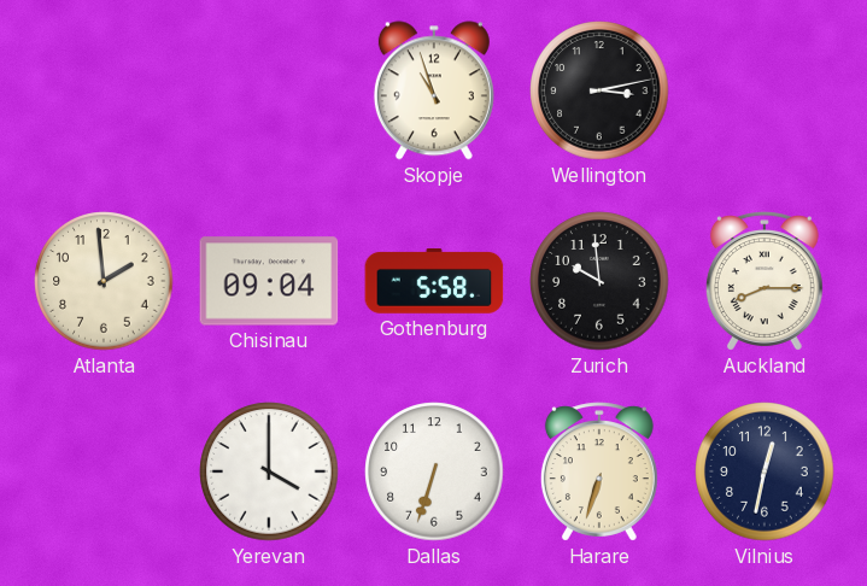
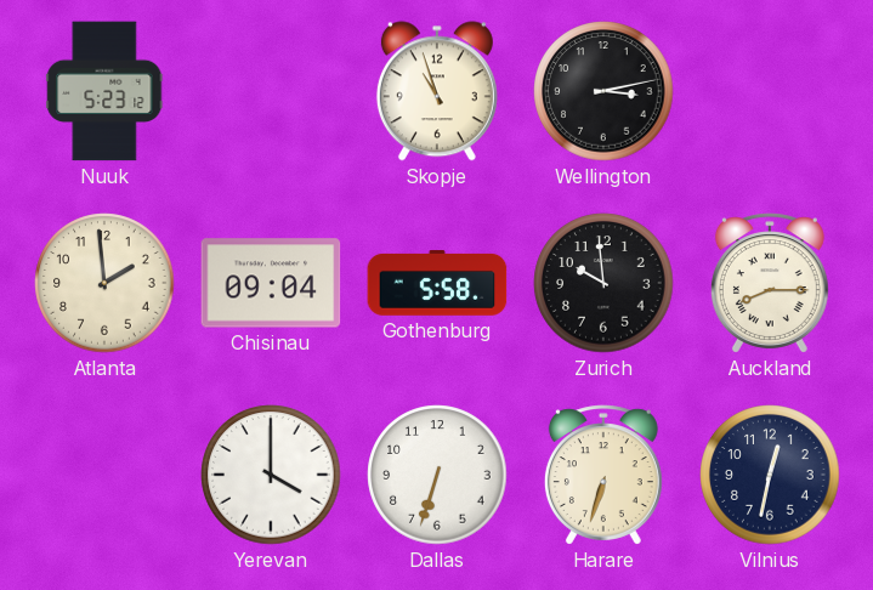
Nuuk: none -> 5:23 (104, 91)
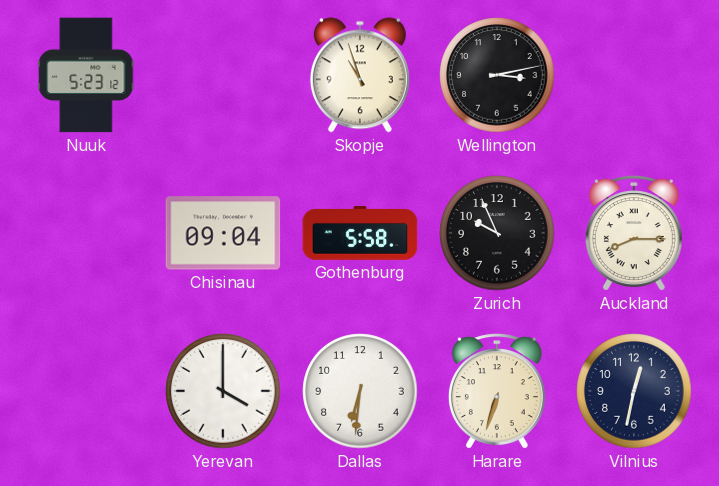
Atlanta: 1:59 -> none (104, 283)
Zurich: 9:59 -> 9:56 (497, 233)
Dallas: 6:33 -> 6:31 (360, 391)
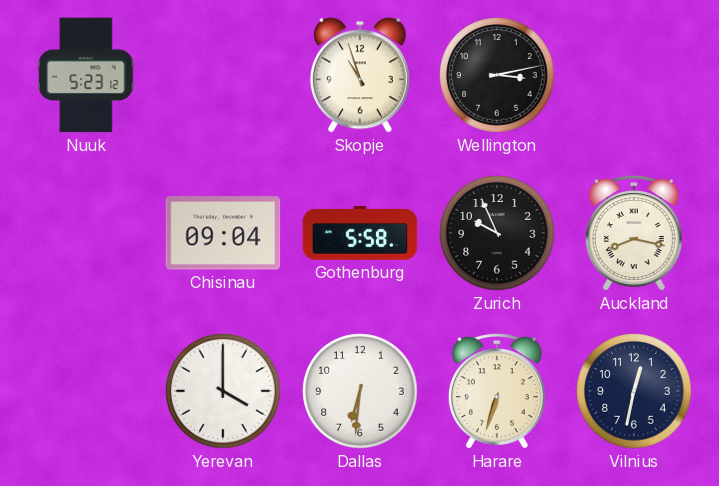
Auckland: 8:15 -> 8:17 (634, 233)
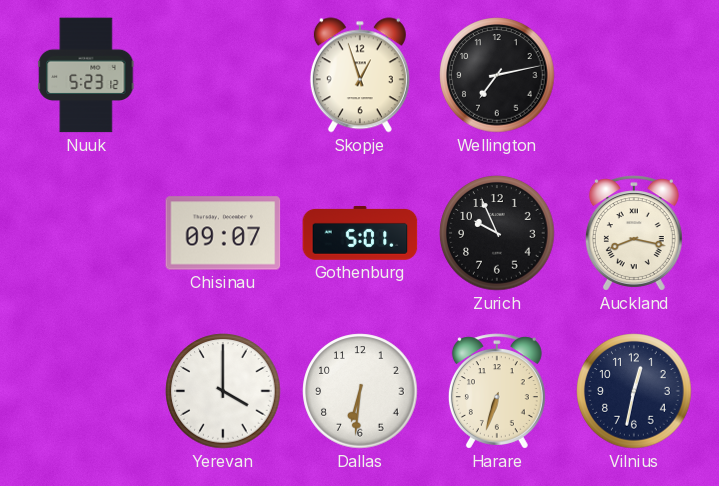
Skopje: 10:57 -> 12:57 (360, 75)
Wellington: 3:13 -> 7:13 (497, 75)
Chisinau: 09:04 -> 09:07 (223, 233)
Gothenburg: 5:58 -> 5:01 (360, 233)
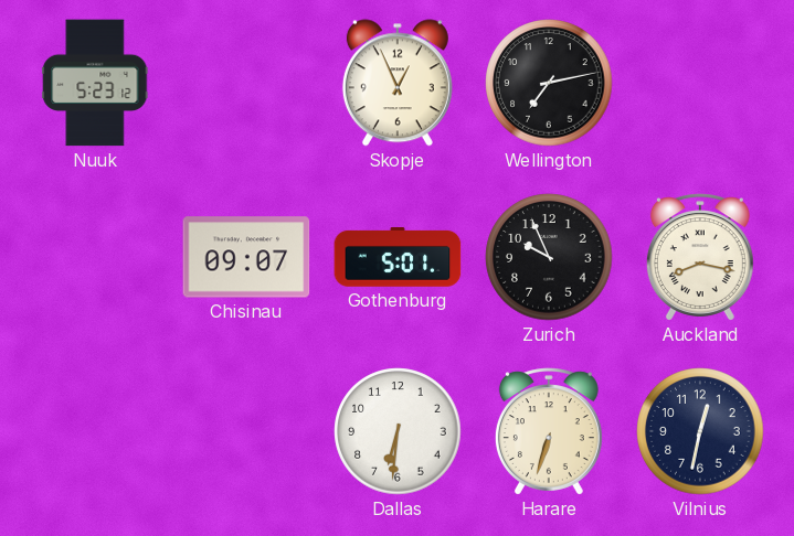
Skopje: 12:57 -> 12:56 (398, 83)
Yerevan: 4:00 -> none (223, 391)
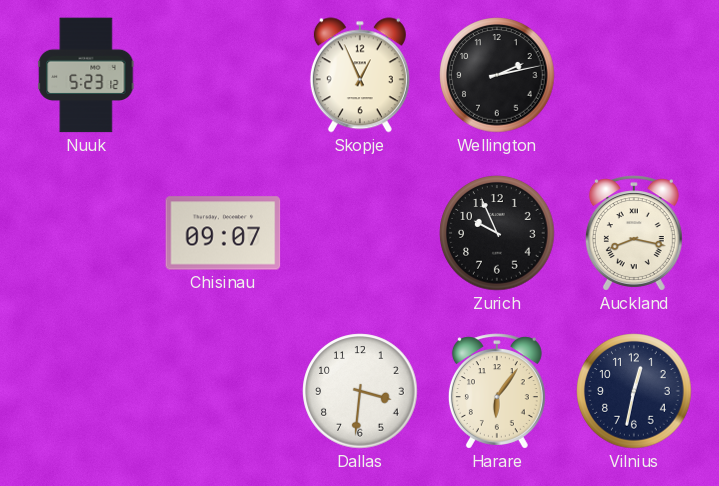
Wellington: 7:13 -> 2:13 (497, 75)
Gothenburg: 5:01 -> none (398, 257)
Dallas: 6:31 -> 3:31 (360, 391)
Harare: 6:33 -> 6:06 (497, 391)
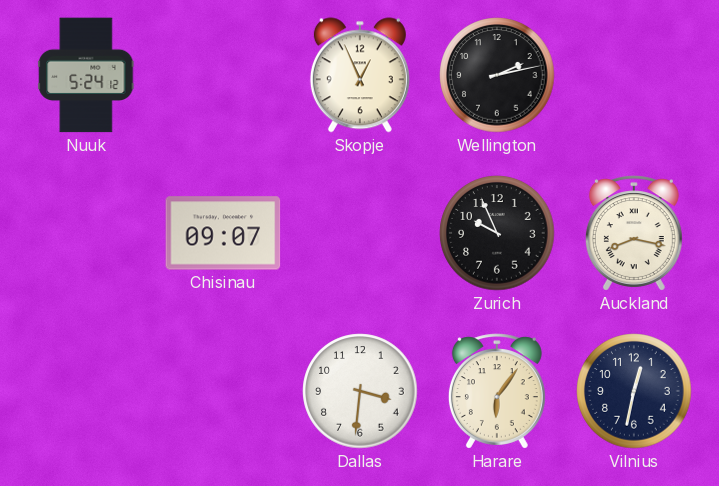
Nuuk: 5:23 -> 5:24 (86, 75)
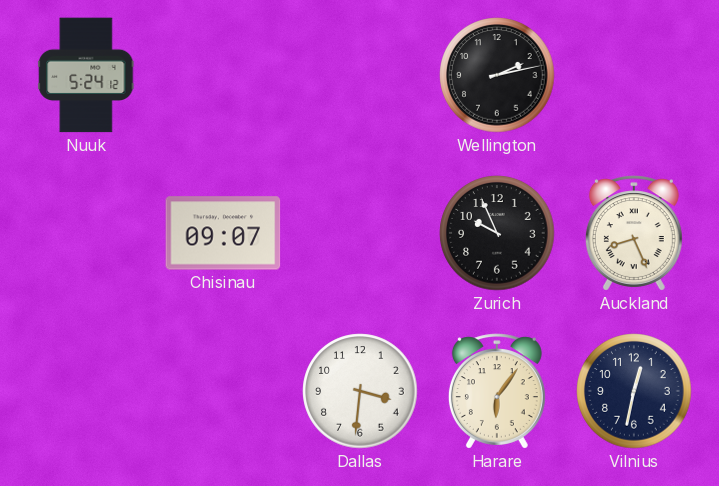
Skopje: 12:56 -> none (360, 75)
Auckland: 8:17 -> 8:26 (634, 233)
